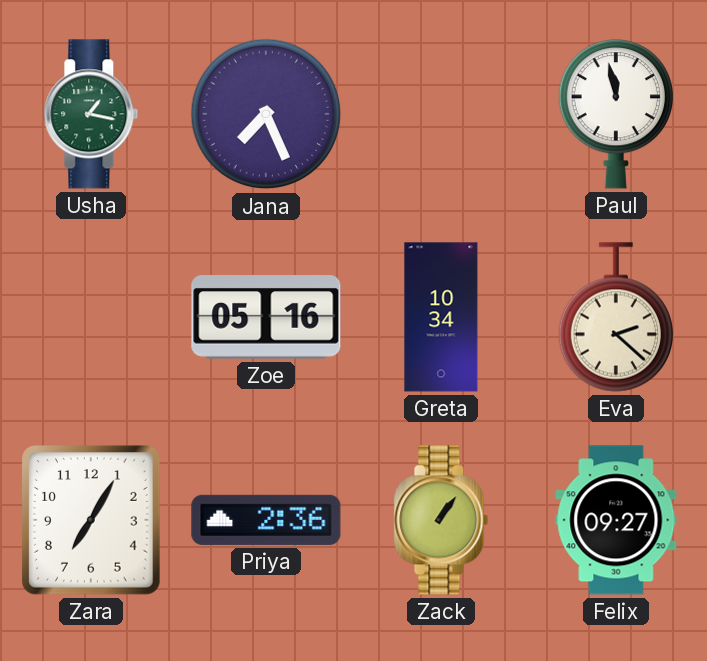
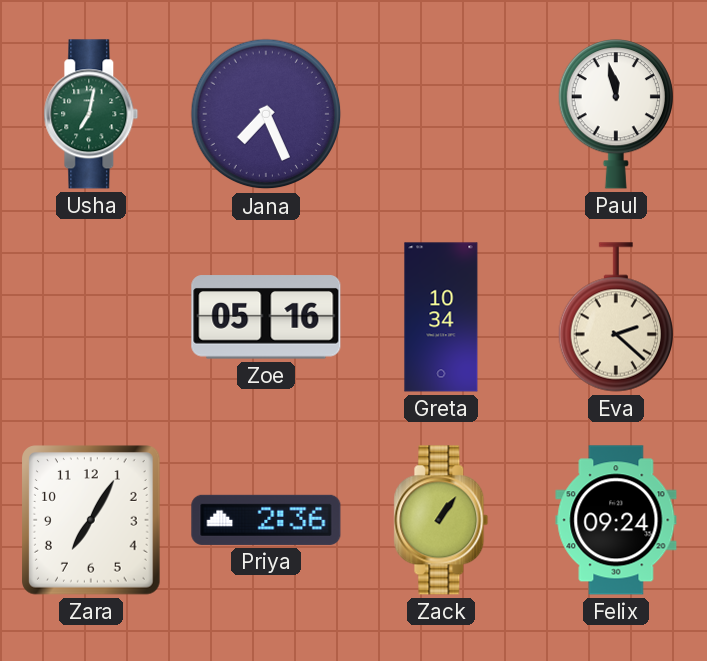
Usha: 1:17 -> 7:02 (91, 114)
Felix: 09:27 -> 09:24 (616, 520)
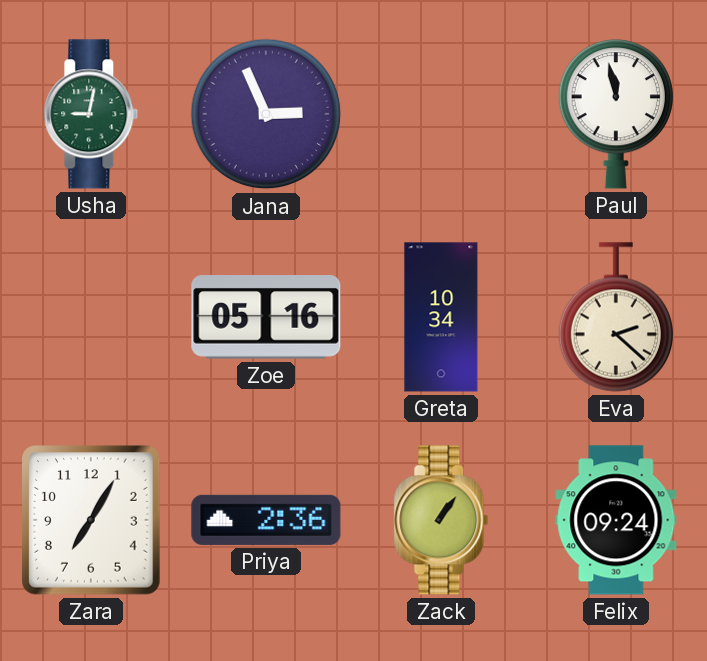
Usha: 7:02 -> 9:02 (91, 114)
Jana: 7:26 -> 2:56 (266, 114)
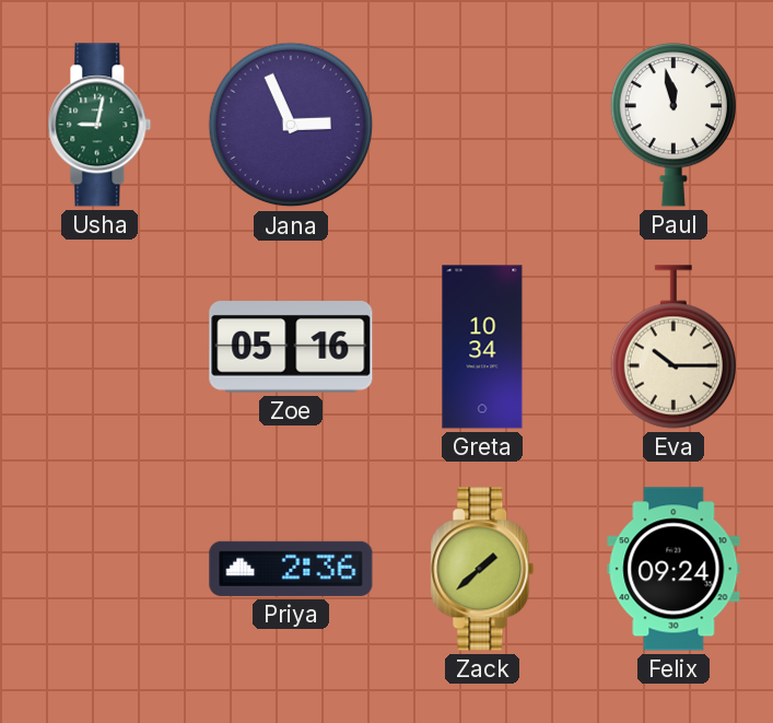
Eva: 2:22 -> 10:15 (672, 347)
Zara: 7:05 -> none (92, 520)
Zack: 1:06 -> 1:38 (482, 569)
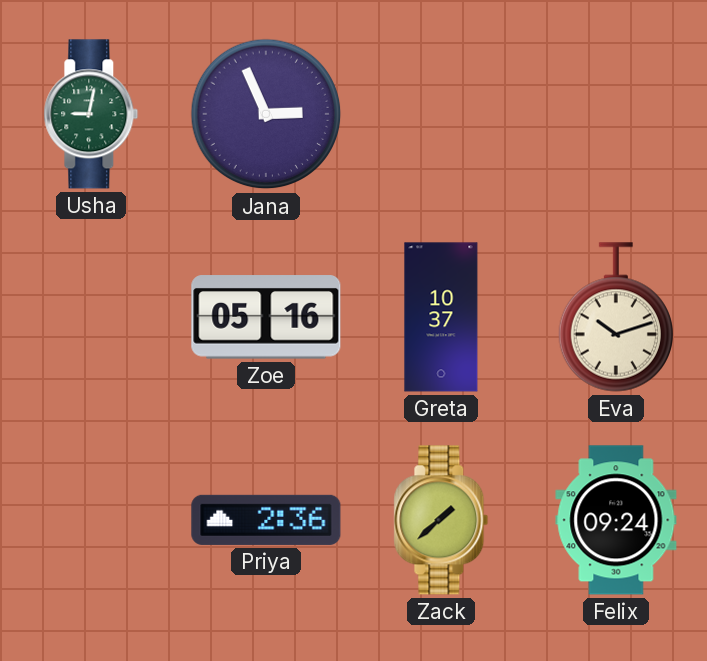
Paul: 11:58 -> none (672, 125)
Greta: 10:34 -> 10:37 (441, 317)
Eva: 10:15 -> 10:12 (615, 317)
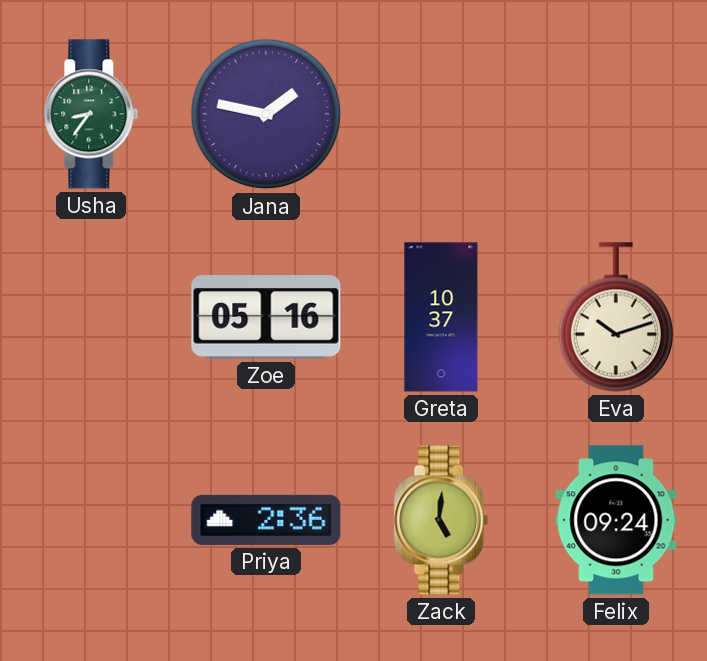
Usha: 9:02 -> 8:36 (91, 114)
Jana: 2:56 -> 1:47 (266, 114)
Zack: 1:38 -> 5:01 (441, 520)
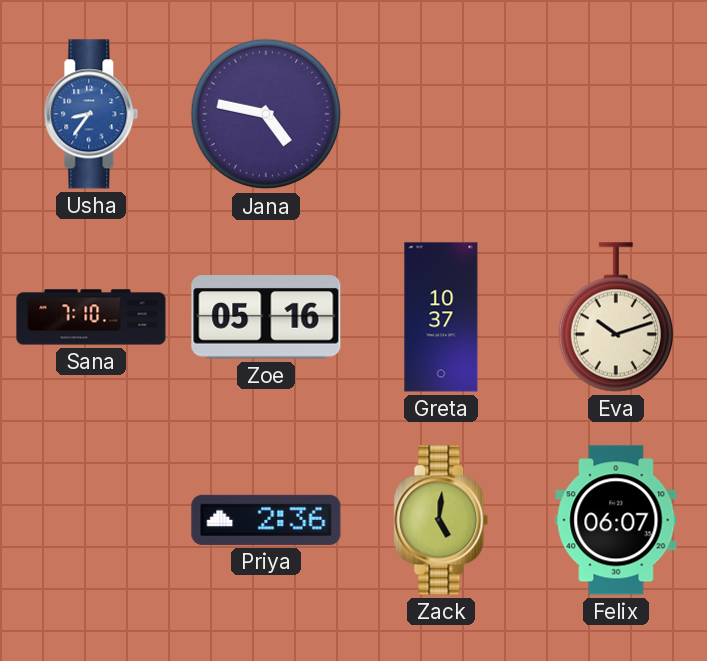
Usha dial: green -> blue (91, 114)
Jana: 1:47 -> 4:47 (266, 114)
Sana: none -> 7:10 (91, 317)
Felix: 09:24 -> 06:07 (616, 520)
